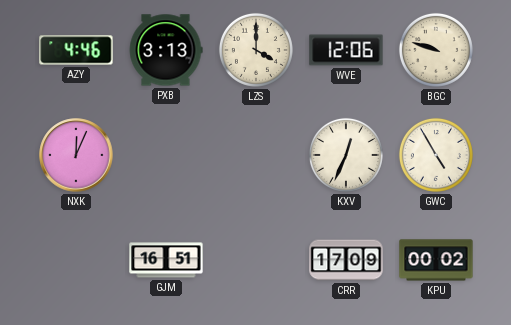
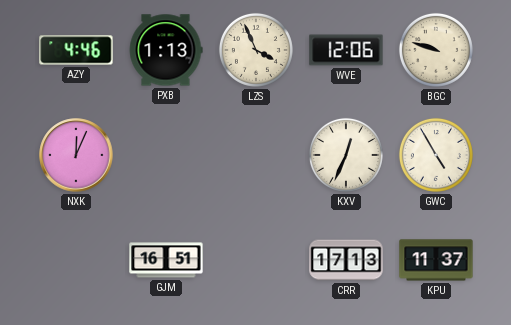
PXB: 3:13 -> 1:13 (166, 50)
LZS: 4:00 -> 3:56 (256, 50)
CRR: 17:09 -> 17:13 (346, 260)
KPU: 00:02 -> 11:37 (436, 260)
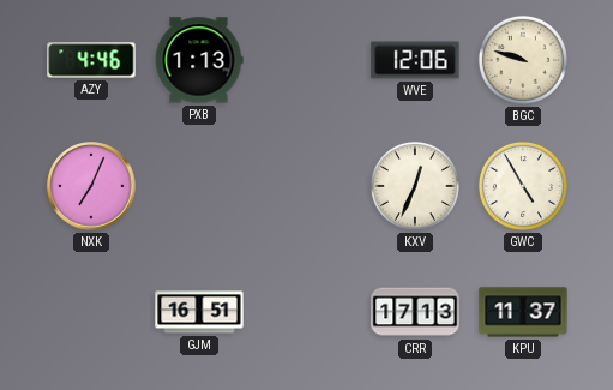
LZS: 3:56 -> none (256, 50)
NXK: 12:04 -> 7:04 (91, 186)
